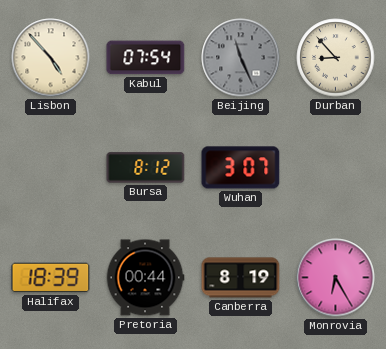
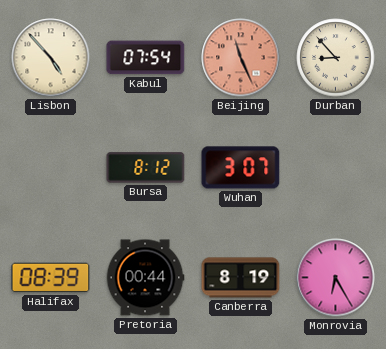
Beijing dial: grey -> salmon (241, 58)
Halifax: 18:39 -> 08:39 (51, 278)
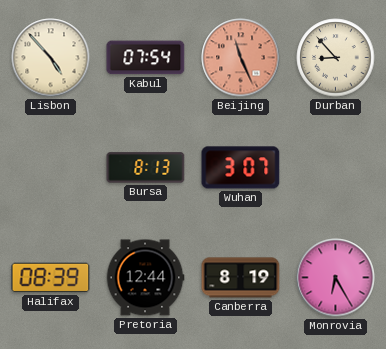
Bursa: 8:12 -> 8:13 (146, 168)
Pretoria: 00:44 -> 12:44 (145, 278)
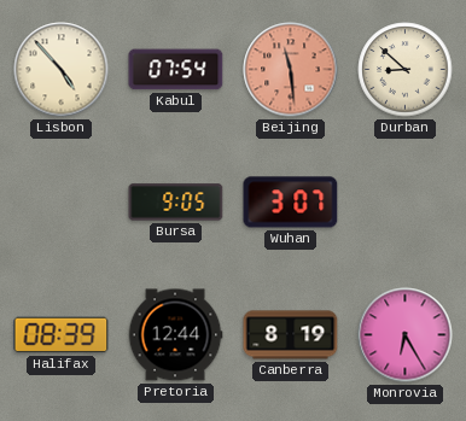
Beijing: 11:26 -> 11:29 (291, 70)
Durban: 8:53 -> 8:52 (406, 70)
Bursa: 8:13 -> 9:05 (176, 203)
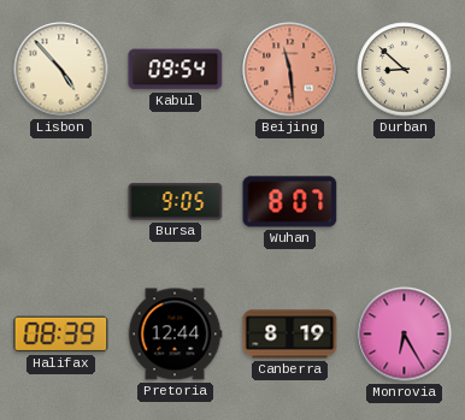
Kabul: 07:54 -> 09:54 (176, 70)
Wuhan: 3:07 -> 8:07 (290, 202)
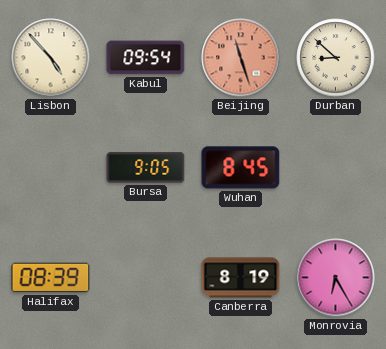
Beijing: 11:29 -> 11:27 (241, 58)
Wuhan: 8:07 -> 8:45 (241, 168)
Pretoria: 12:44 -> none (175, 335)
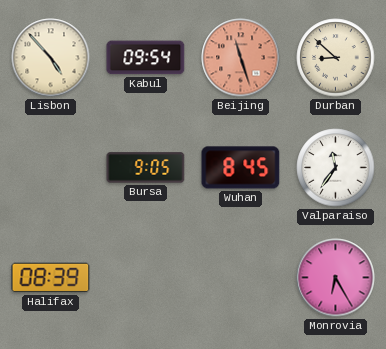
Valparaiso: none -> 11:36 (336, 168)
Canberra: 8:19 -> none (241, 278)
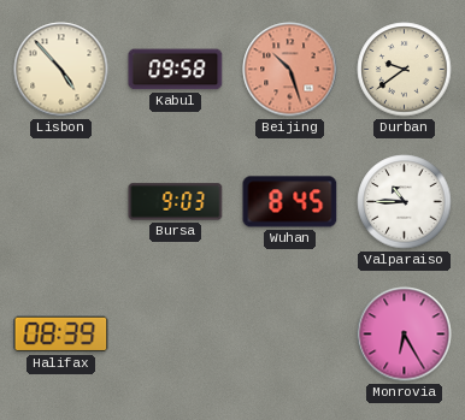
Kabul: 09:54 -> 09:58 (176, 70)
Beijing: 11:27 -> 10:27 (290, 70)
Durban: 8:52 -> 9:39 (405, 70)
Bursa: 9:05 -> 9:03 (176, 202)
Valparaiso: 11:36 -> 10:45 (405, 202)
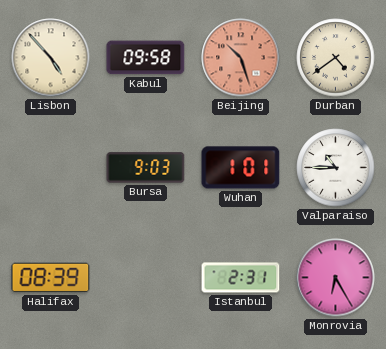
Durban: 9:39 -> 4:39 (336, 58)
Wuhan: 8:45 -> 1:01 (241, 168)
Istanbul: none -> 2:31 (241, 278)
